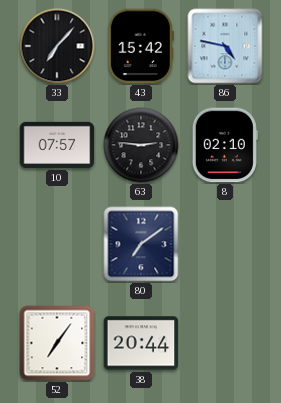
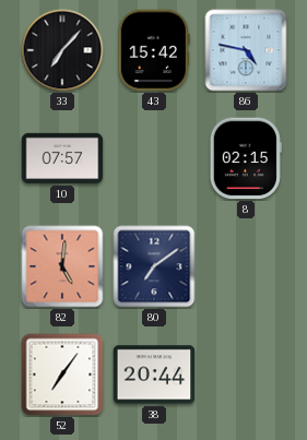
63: 2:46 -> none (141, 145)
8: 02:10 -> 02:15 (246, 158)
82: none -> 5:01 (62, 266)
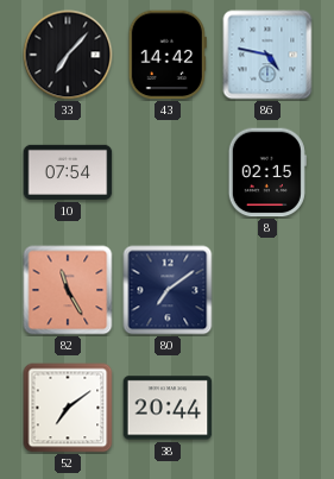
43: 15:42 -> 14:42 (168, 55)
10: 07:57 -> 07:54 (68, 172)
82: 5:01 -> 11:25 (68, 290)
52: 7:06 -> 7:09 (68, 408)
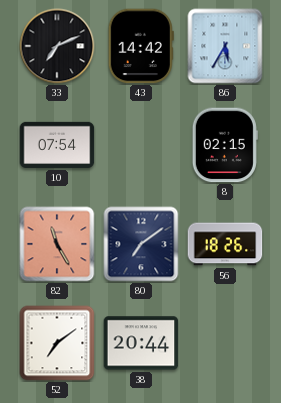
33: 7:07 -> 7:11 (57, 46)
86: 4:47 -> 5:35 (225, 46)
56: none -> 18:26 (225, 244)
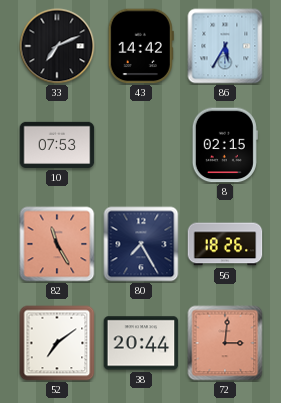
10: 07:54 -> 07:53 (57, 145)
80: 7:09 -> 7:25 (141, 244)
72: none -> 3:01 (225, 343)
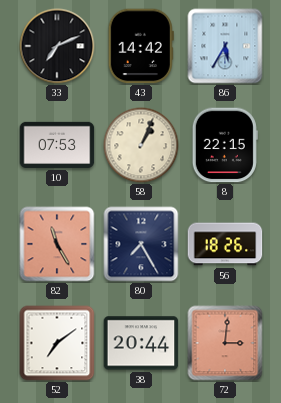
58: none -> 1:04 (141, 145)
8: 02:15 -> 22:15 (225, 145)
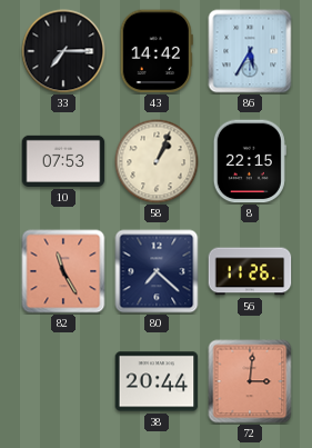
33: 7:11 -> 7:15 (63, 51)
80: 7:25 -> 7:22 (157, 271)
56: 18:26 -> 11:26 (250, 271)
52: 7:09 -> none (57, 343)
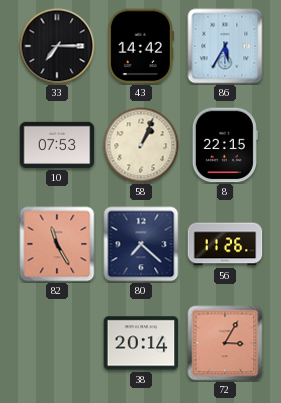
38: 20:44 -> 20:14 (141, 343)
72: 3:01 -> 3:05 (225, 343)
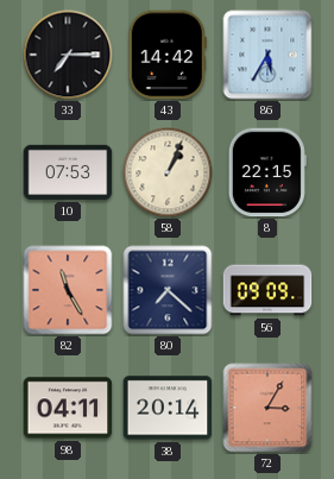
56: 11:26 -> 09:09 (267, 290)
98: none -> 04:11 (68, 408)
